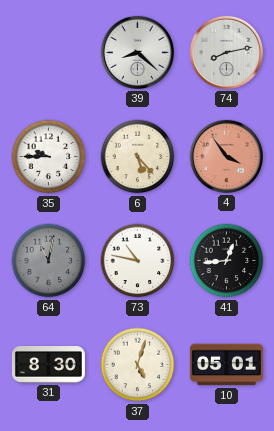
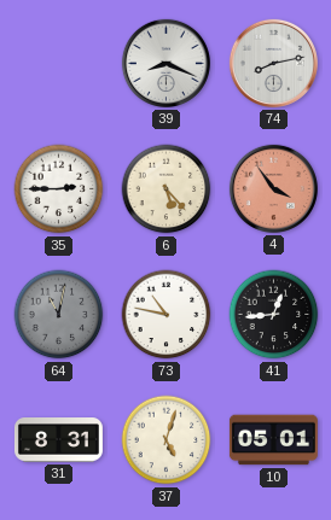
39: 8:22 -> 8:19 (165, 63)
35: 9:45 -> 2:45 (59, 189)
31: 8:30 -> 8:31 (58, 440)
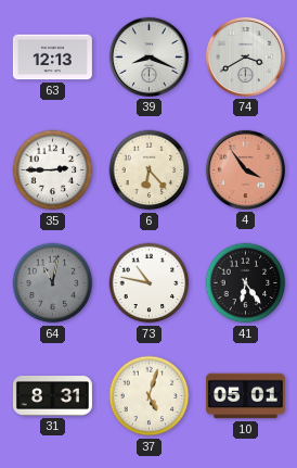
63: none -> 12:13 (52, 58)
74: 8:13 -> 3:40 (245, 56)
6: 5:23 -> 6:23 (150, 170)
41: 12:44 -> 6:24 (246, 283)
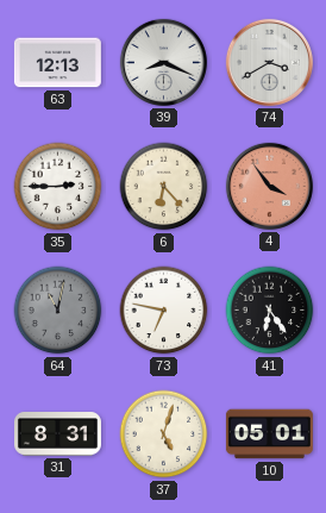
73: 10:47 -> 6:47 (164, 311)
